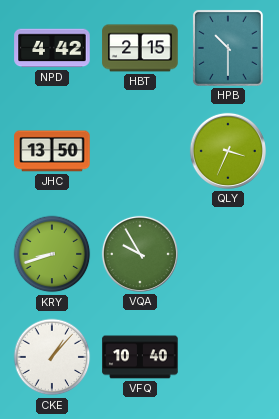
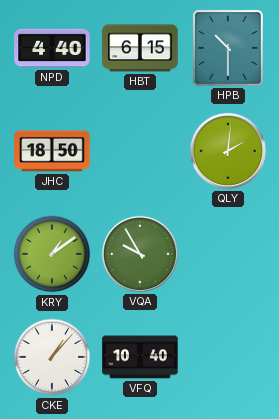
NPD: 4:42 -> 4:40 (52, 48)
HBT: 2:15 -> 6:15 (140, 48)
JHC: 13:50 -> 18:50 (52, 151)
QLY: 3:34 -> 2:01 (228, 151)
KRY: 8:42 -> 1:09 (52, 254)
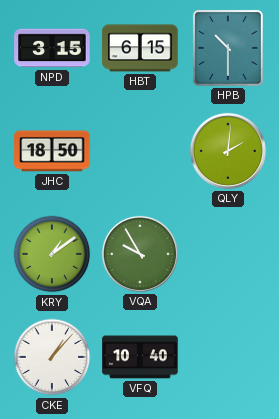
NPD: 4:40 -> 3:15 (52, 48)
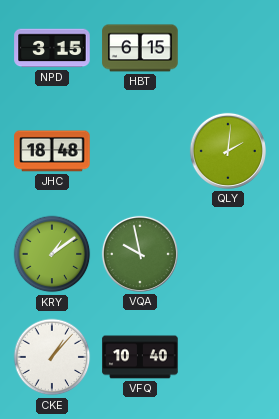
HPB: 10:30 -> none (228, 48)
JHC: 18:50 -> 18:48 (52, 151)
VQA: 9:55 -> 9:58 (140, 254)
